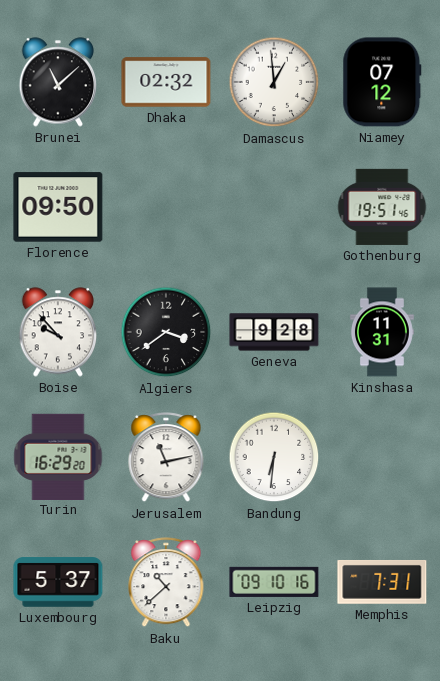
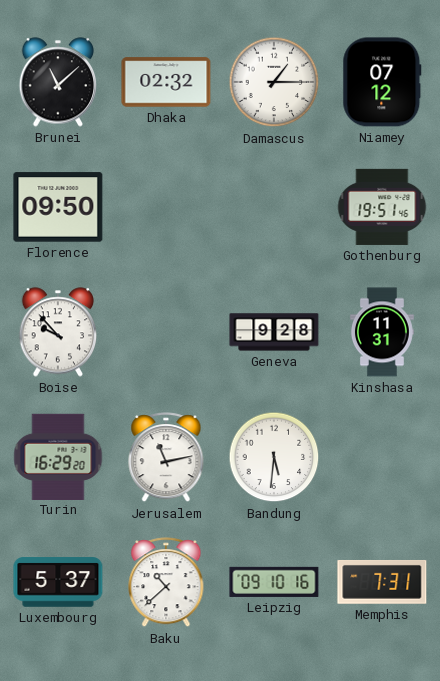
Damascus: 12:59 -> 1:15 (274, 82)
Algiers: 3:39 -> none (166, 332)
Bandung: 6:31 -> 5:31 (274, 457)
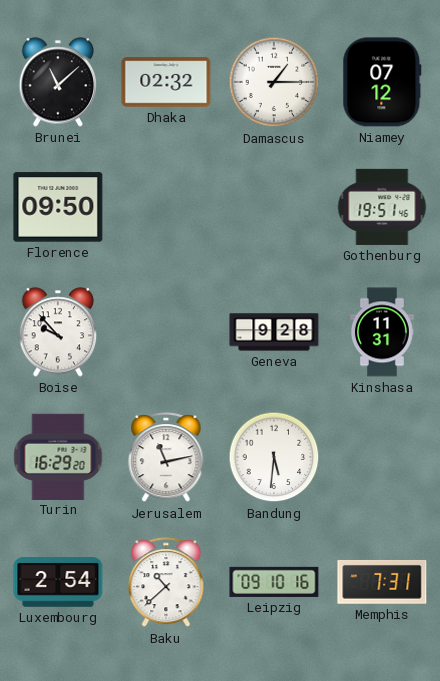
Luxembourg: 5:37 -> 2:54 (58, 582)
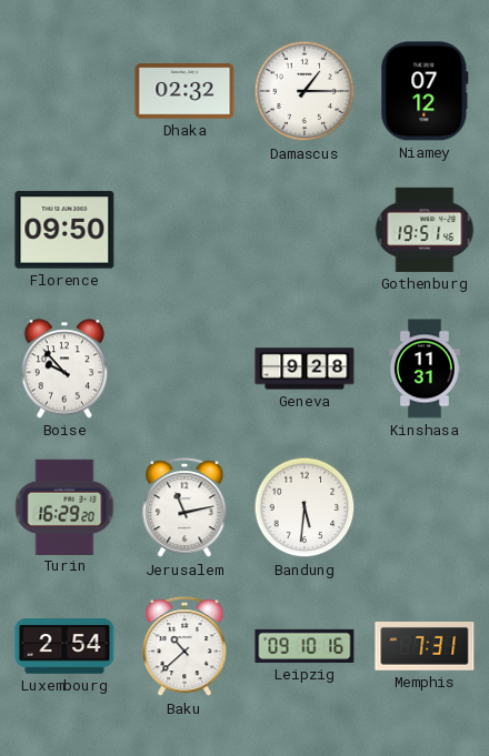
Brunei: 11:08 -> none (58, 82)
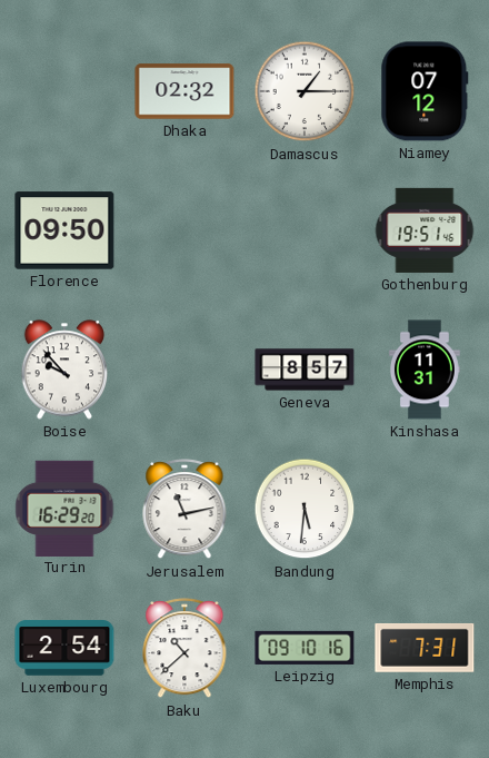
Geneva: 9:28 -> 8:57 (305, 370)
